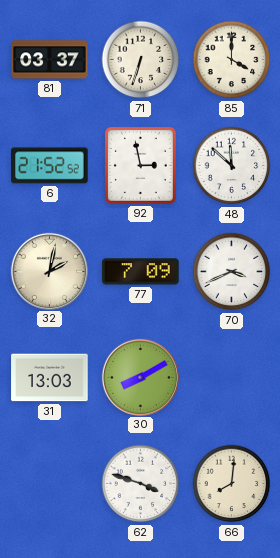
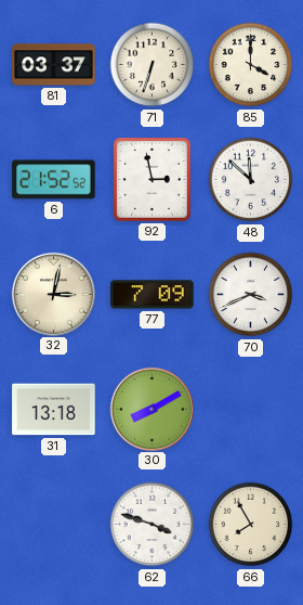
32: 2:02 -> 3:02 (53, 294)
31: 13:03 -> 13:18 (54, 410)
66: 8:01 -> 7:55 (251, 525)
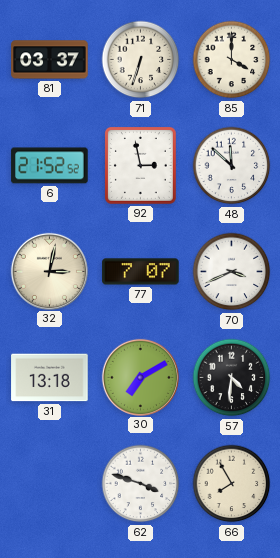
77: 7:09 -> 7:07 (141, 272)
30: 8:10 -> 7:10 (140, 377)
57: none -> 4:31 (232, 378)
